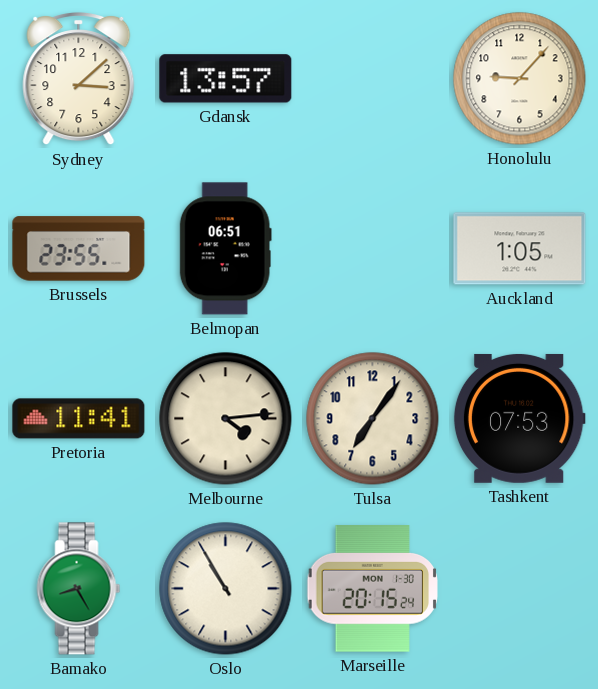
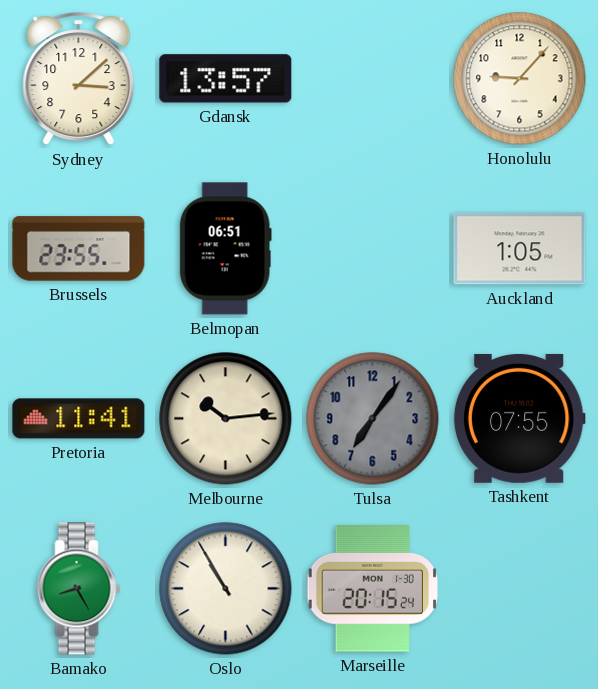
Melbourne: 4:14 -> 10:14 (226, 419)
Tulsa dial: cream -> grey (373, 419)
Tashkent: 07:53 -> 07:55 (519, 418)
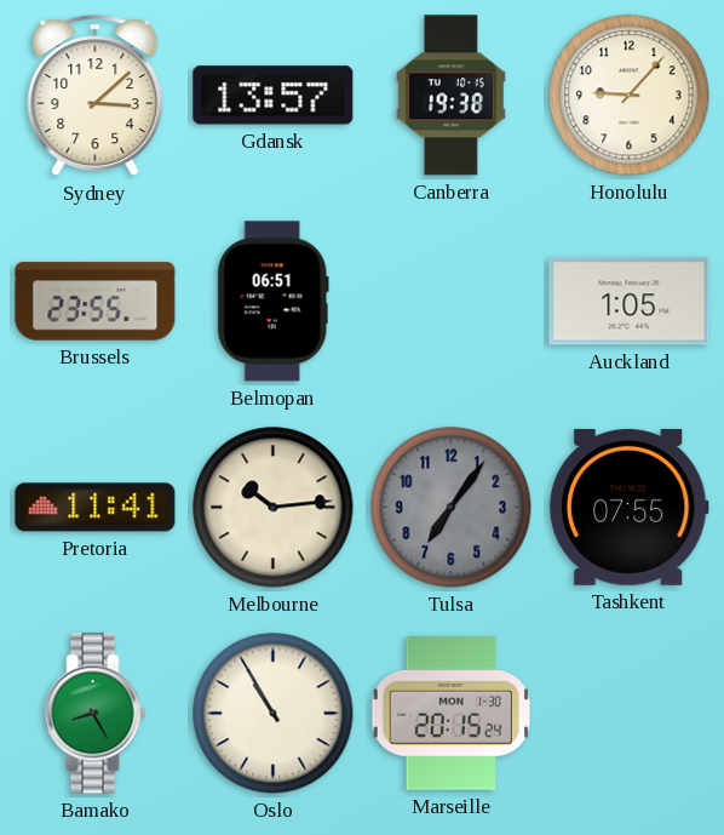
Canberra: none -> 19:38 (450, 96)
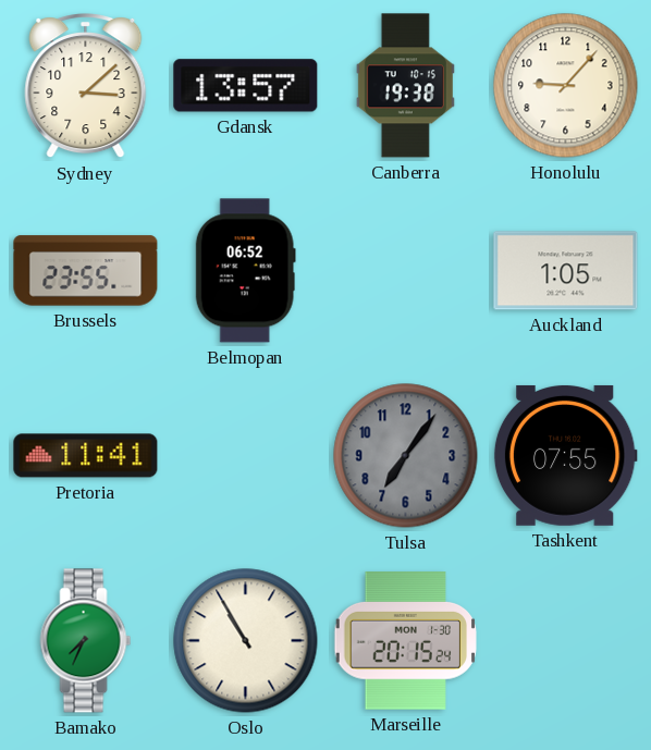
Belmopan: 06:51 -> 06:52 (245, 271)
Melbourne: 10:14 -> none (274, 508)
Bamako: 8:25 -> 7:34 (86, 641)
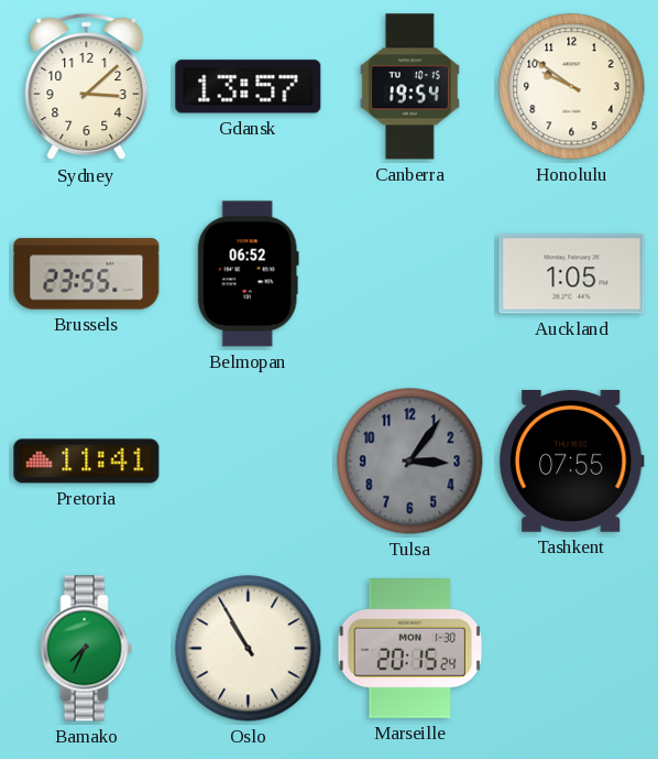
Canberra: 19:38 -> 19:54 (409, 87)
Honolulu: 9:07 -> 9:51 (572, 87)
Tulsa: 7:06 -> 3:06 (410, 462)
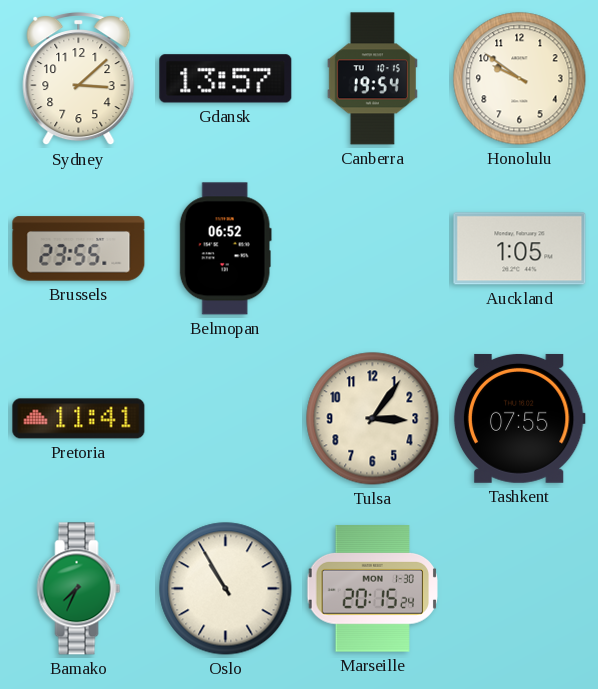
Tulsa dial: grey -> cream (373, 419)
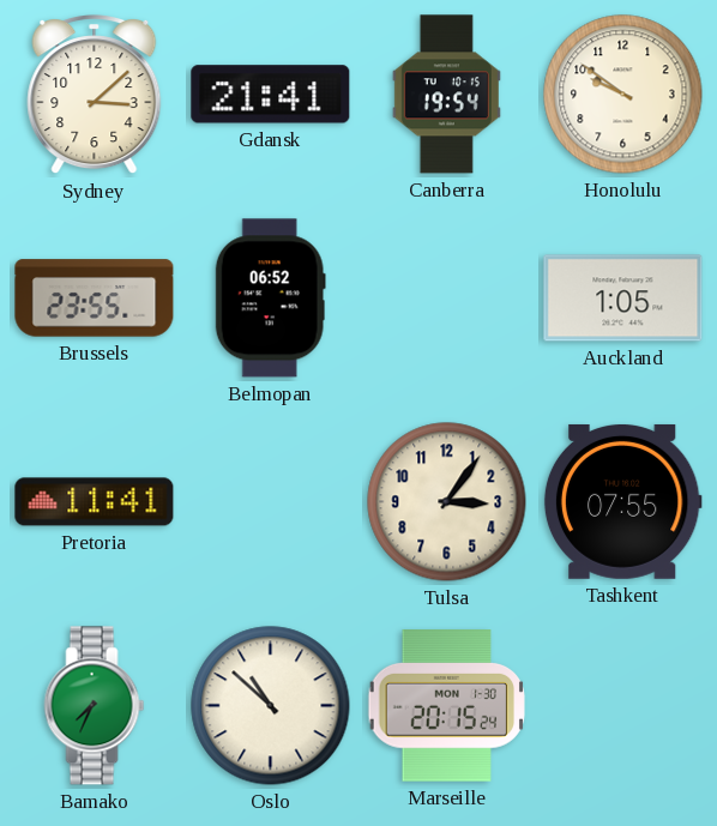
Gdansk: 13:57 -> 21:41 (271, 95)
Oslo: 10:55 -> 10:52 (271, 706)
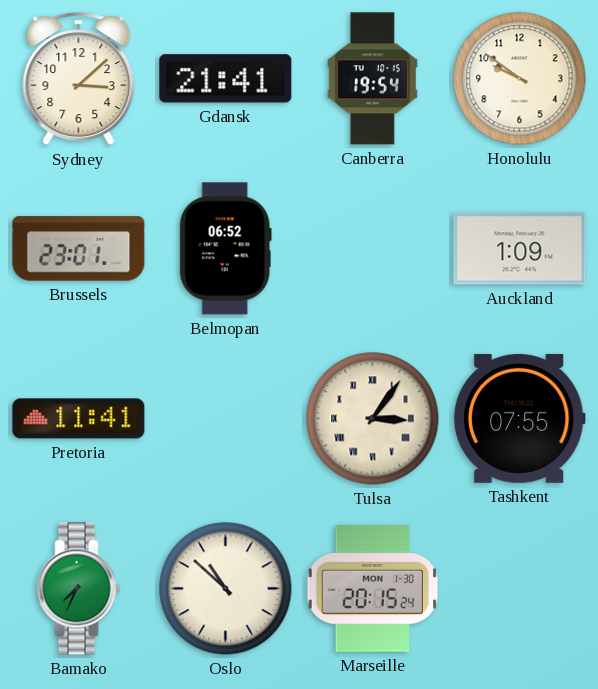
Brussels: 23:55 -> 23:01 (79, 249)
Auckland: 1:05 -> 1:09 (520, 249)
Tulsa numerals: Arabic -> Roman (373, 419)
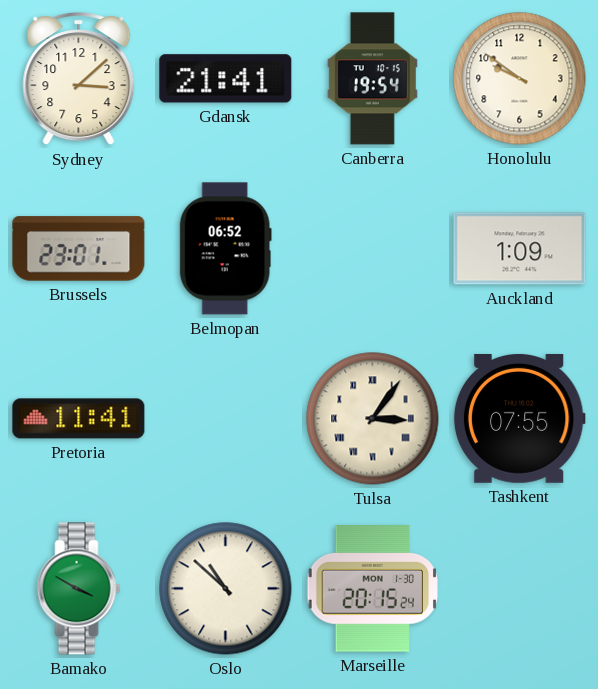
Bamako: 7:34 -> 3:50 (79, 589)
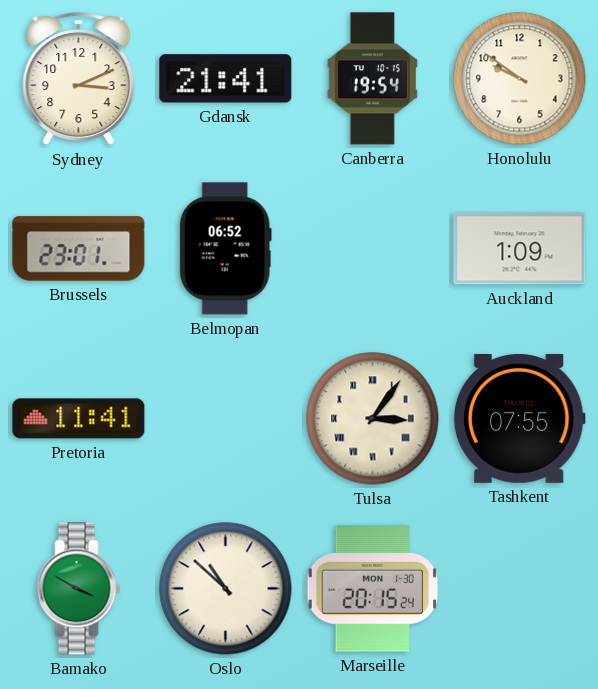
Sydney: 3:08 -> 3:11 (79, 80)
